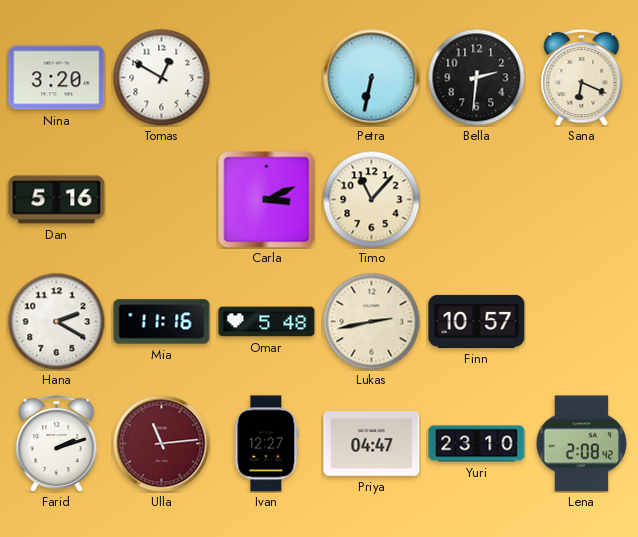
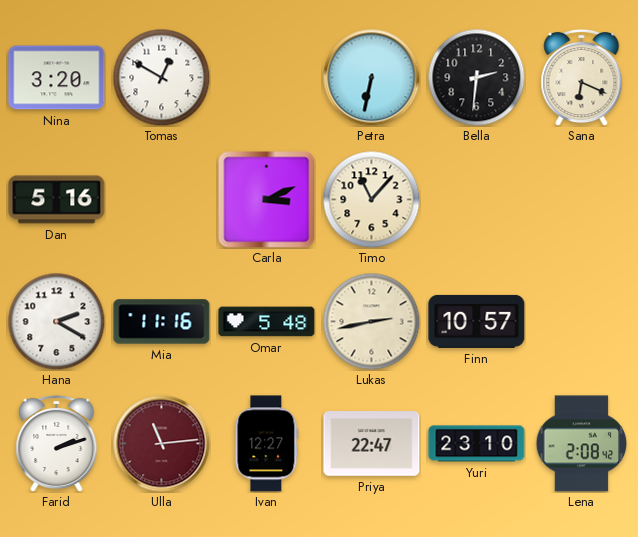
Priya: 04:47 -> 22:47 (372, 444)
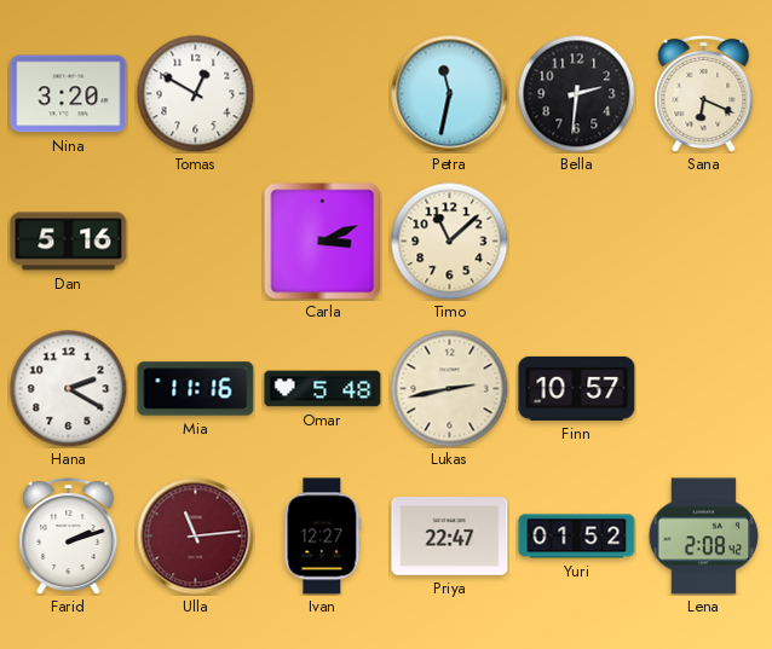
Petra: 6:32 -> 11:32 (450, 94)
Timo: 11:07 -> 11:08 (449, 241)
Yuri: 23:10 -> 01:52 (577, 537)
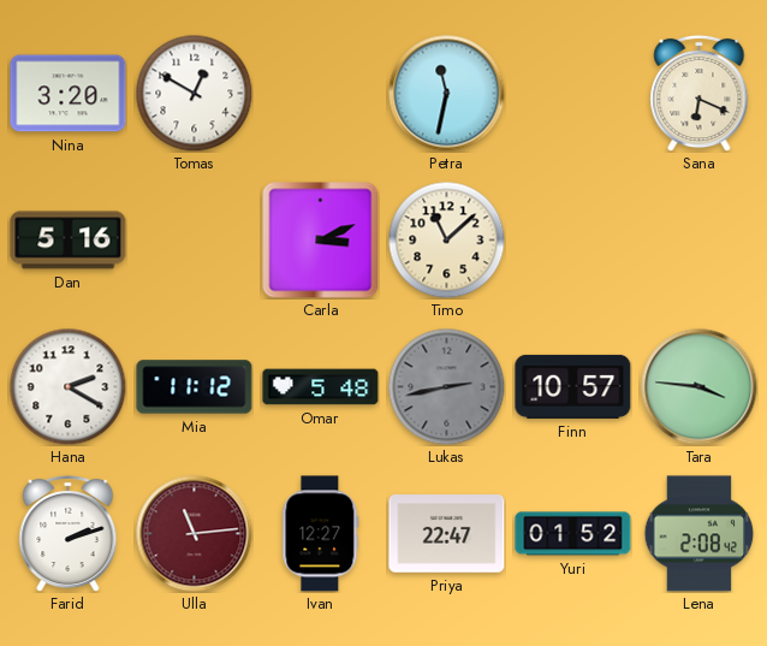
Bella: 2:31 -> none (576, 93)
Mia: 11:16 -> 11:12 (195, 387)
Lukas dial: cream -> grey (446, 386)
Tara: none -> 3:46 (700, 387)
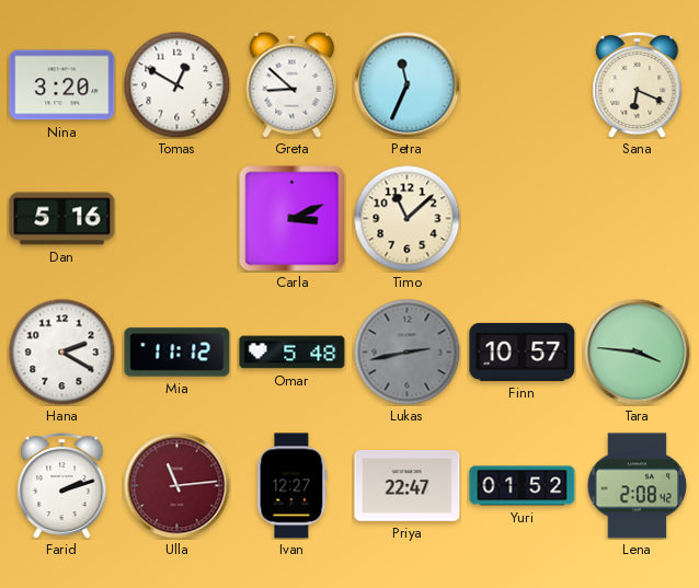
Greta: none -> 8:52 (293, 84)
Petra: 11:32 -> 11:34 (408, 85)
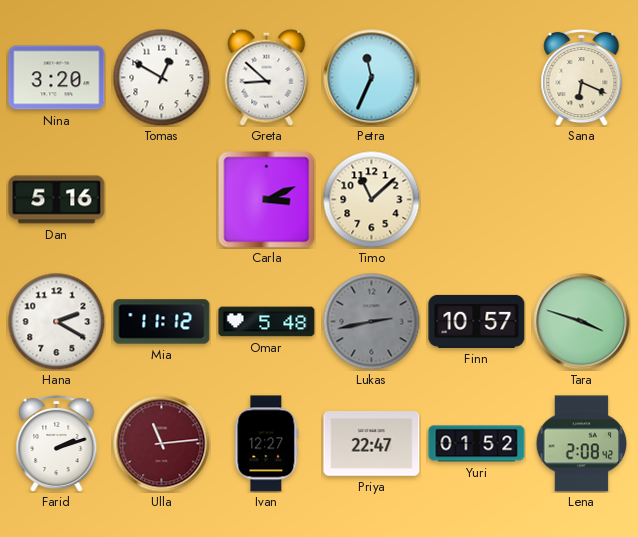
Tara: 3:46 -> 3:48 (582, 322)
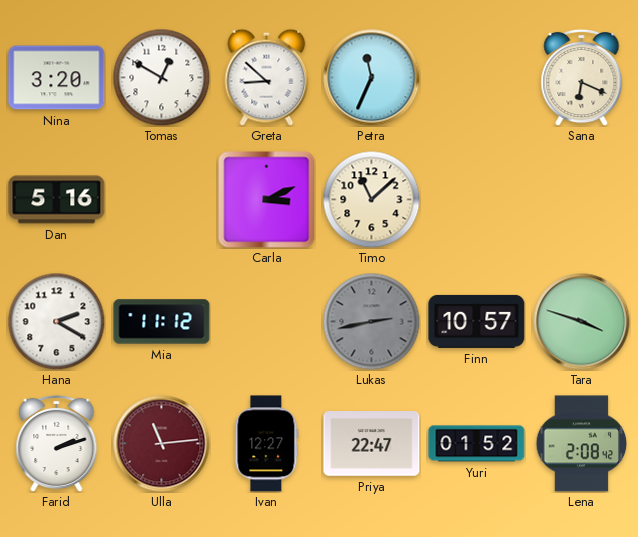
Omar: 5:48 -> none (267, 322)
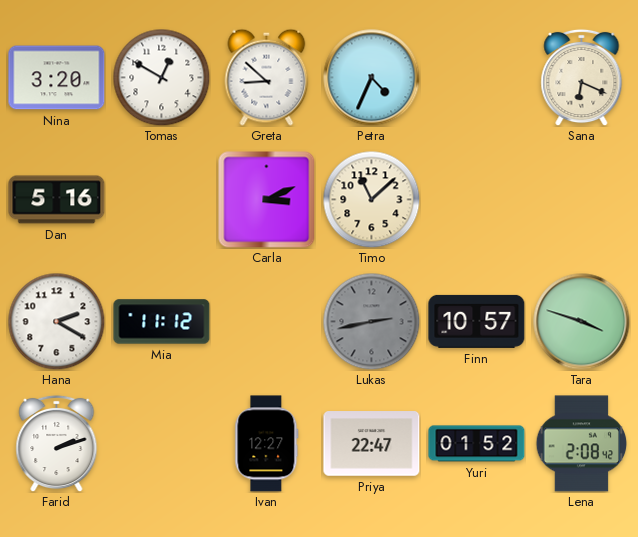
Petra: 11:34 -> 4:34 (372, 78)
Ulla: 11:14 -> none (162, 444)
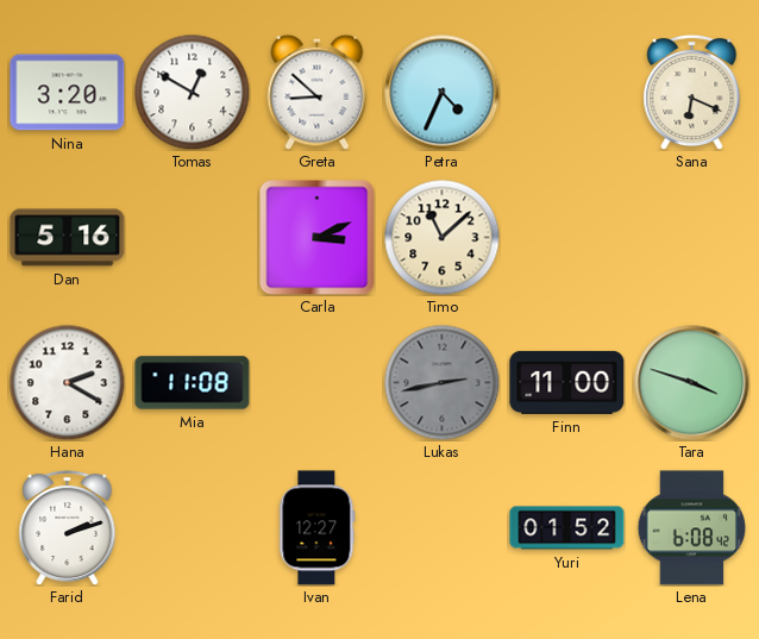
Mia: 11:12 -> 11:08 (193, 383)
Finn: 10:57 -> 11:00 (567, 382)
Priya: 22:47 -> none (372, 444)
Lena: 2:08 -> 6:08 (692, 528)
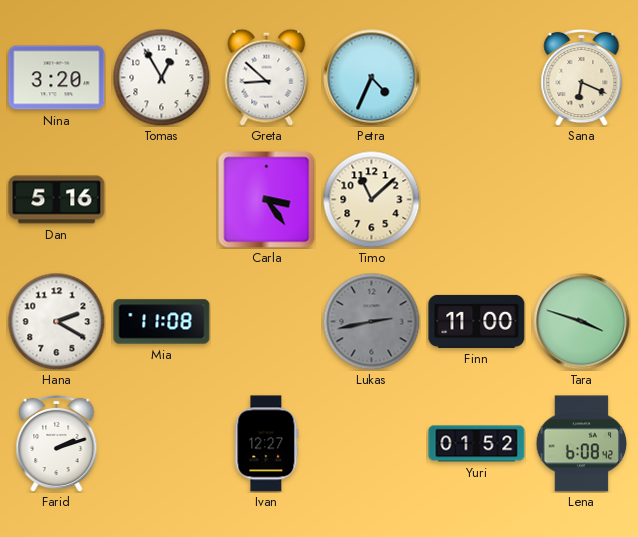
Tomas: 12:50 -> 12:55 (161, 77)
Carla: 3:11 -> 3:24 (267, 200)
